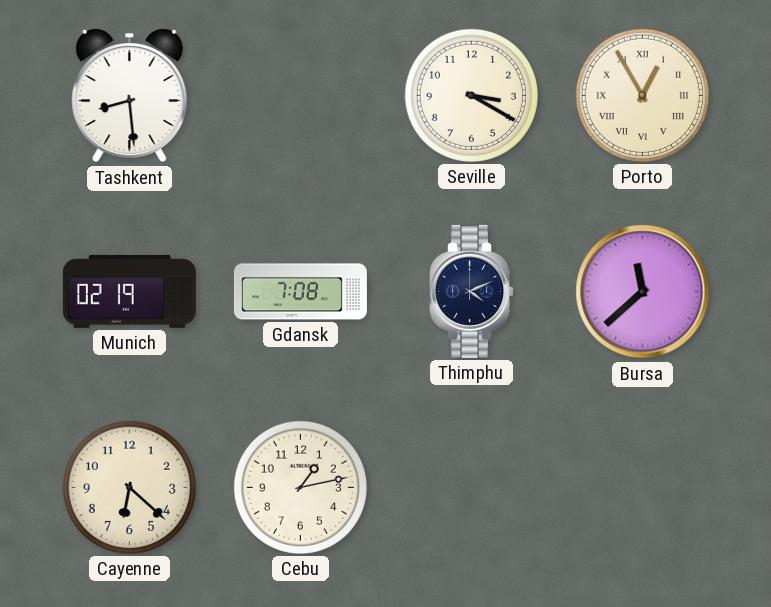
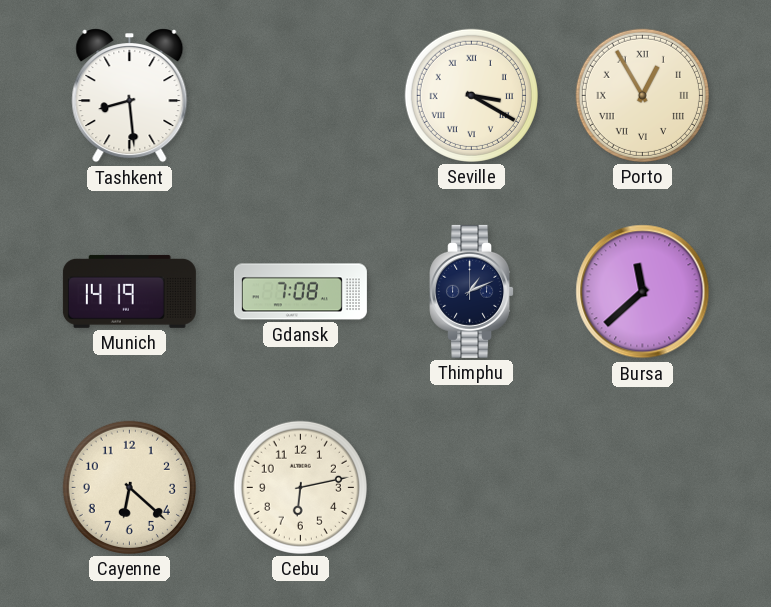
Seville numerals: Arabic -> Roman (471, 95)
Munich: 02:19 -> 14:19 (129, 291)
Thimphu: 4:11 -> 1:11 (472, 291)
Cebu: 1:13 -> 6:13 (300, 487)
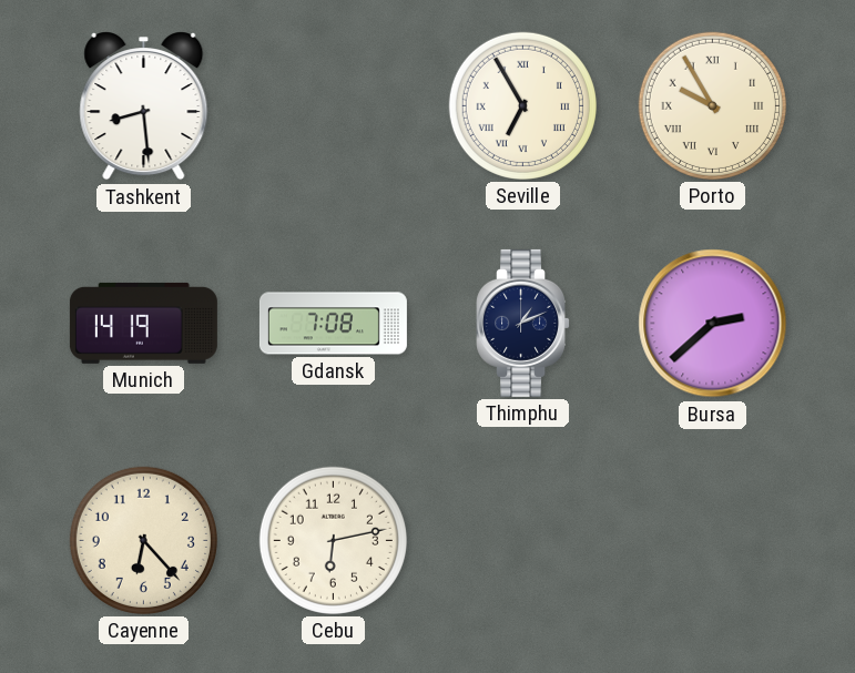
Seville: 3:20 -> 6:55 (522, 105)
Porto: 12:55 -> 9:55 (712, 105)
Bursa: 11:38 -> 2:38 (713, 324)
Cayenne: 6:22 -> 6:23 (143, 540)
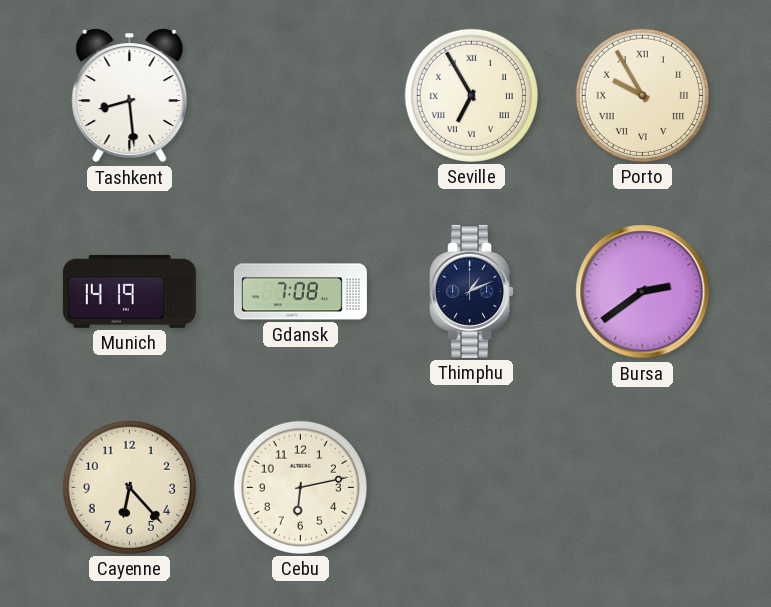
Bursa: 2:38 -> 2:39 (643, 292)
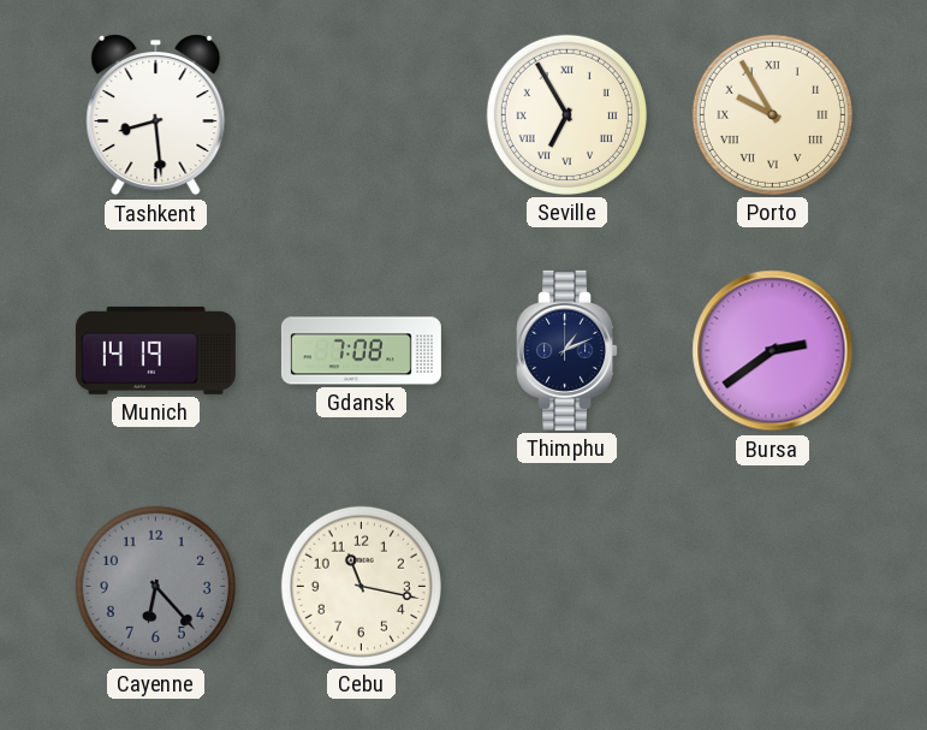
Cayenne dial: cream -> grey (155, 586)
Cebu: 6:13 -> 11:17 (361, 586)
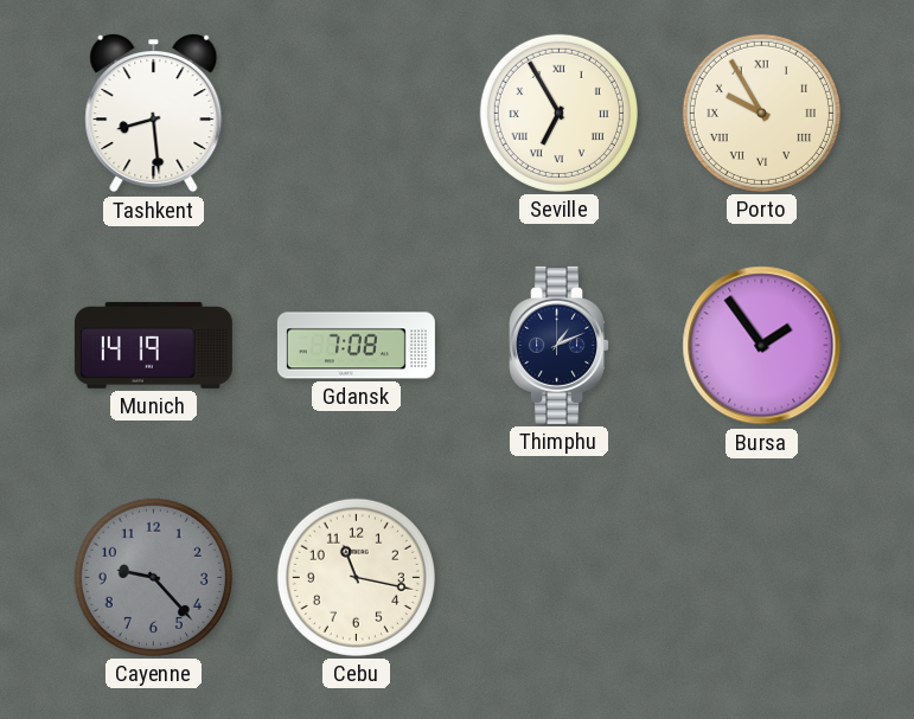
Bursa: 2:39 -> 1:54 (762, 346)
Cayenne: 6:23 -> 9:23 (153, 577)
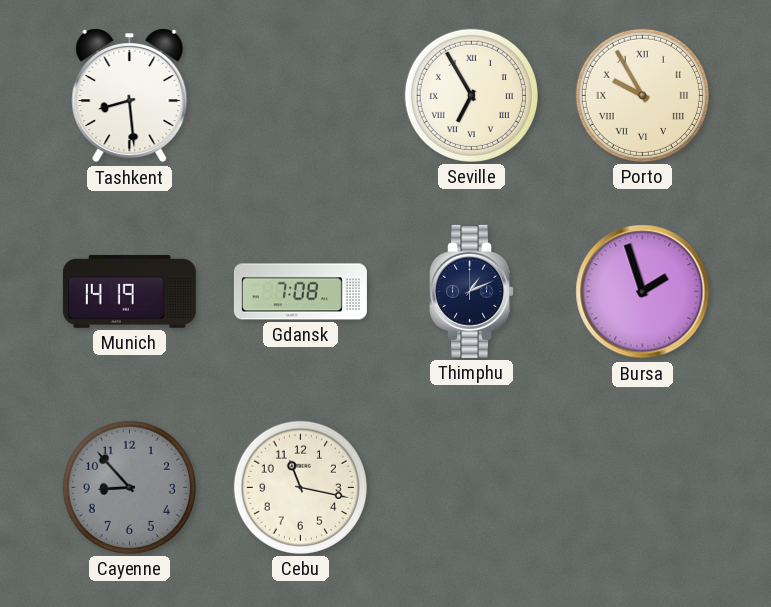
Bursa: 1:54 -> 1:57 (643, 292)
Cayenne: 9:23 -> 8:53 (129, 487)
